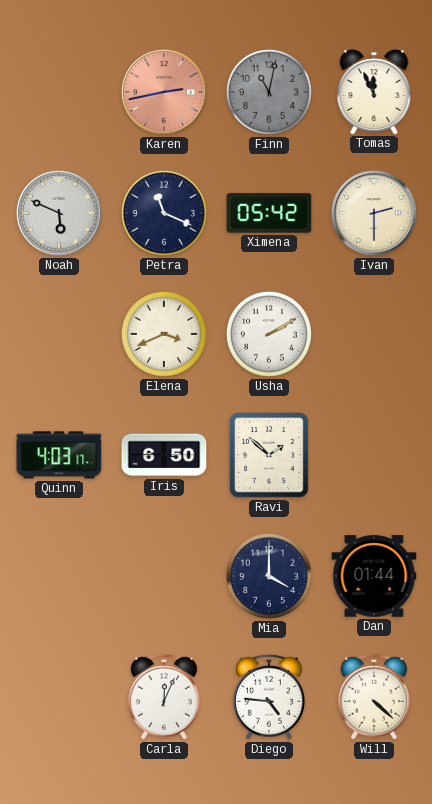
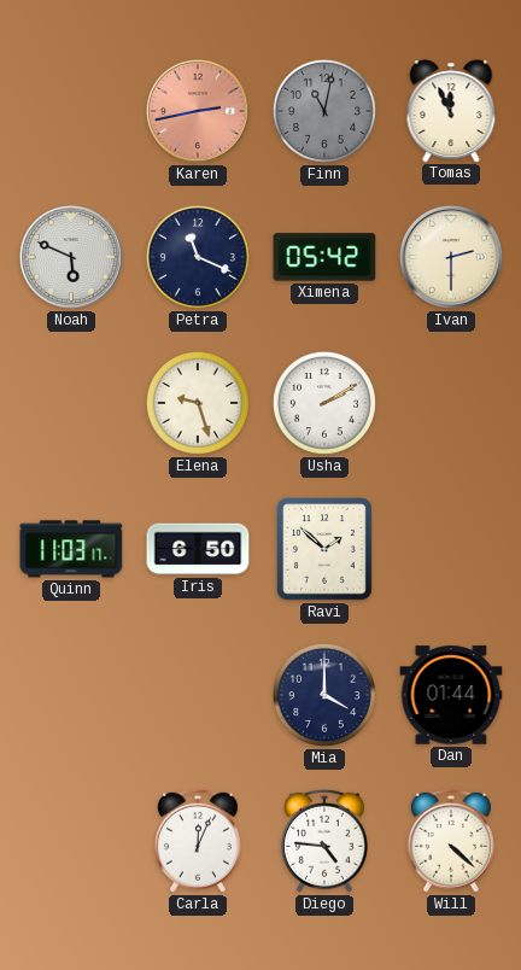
Elena: 3:41 -> 9:27 (198, 403)
Quinn: 4:03 -> 11:03 (71, 549)
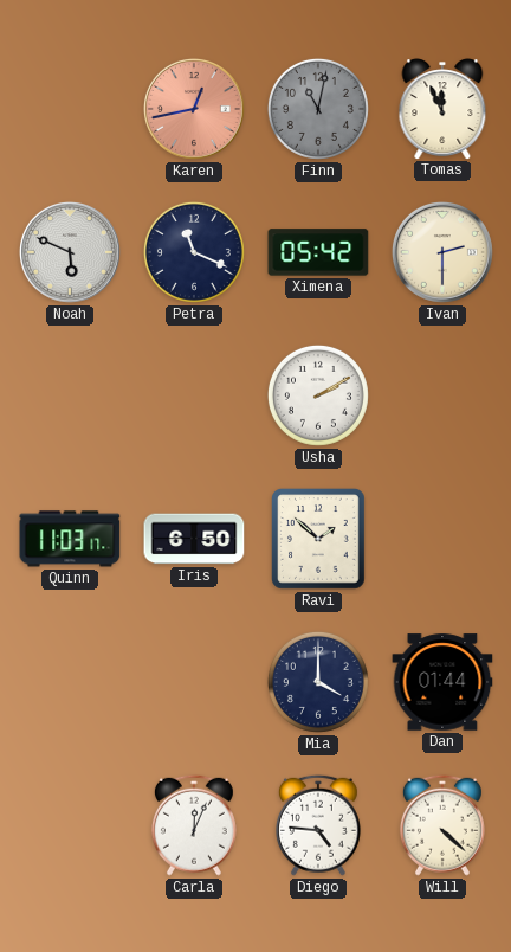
Karen: 2:43 -> 12:43 (194, 109)
Elena: 9:27 -> none (198, 403)
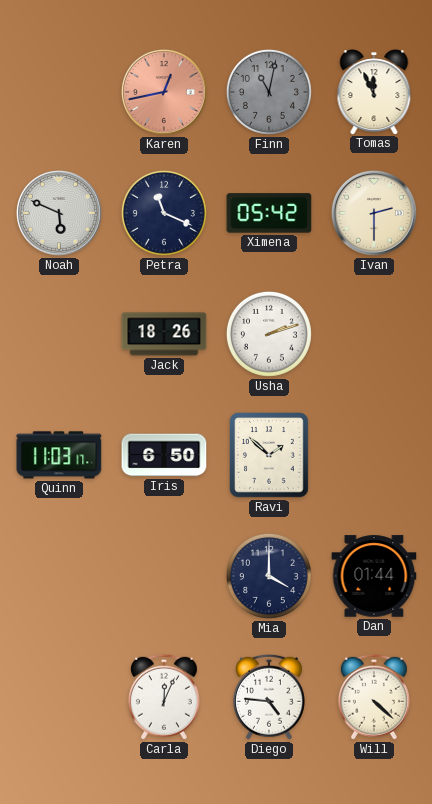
Jack: none -> 18:26 (164, 334)
Usha: 2:10 -> 2:12 (269, 334)
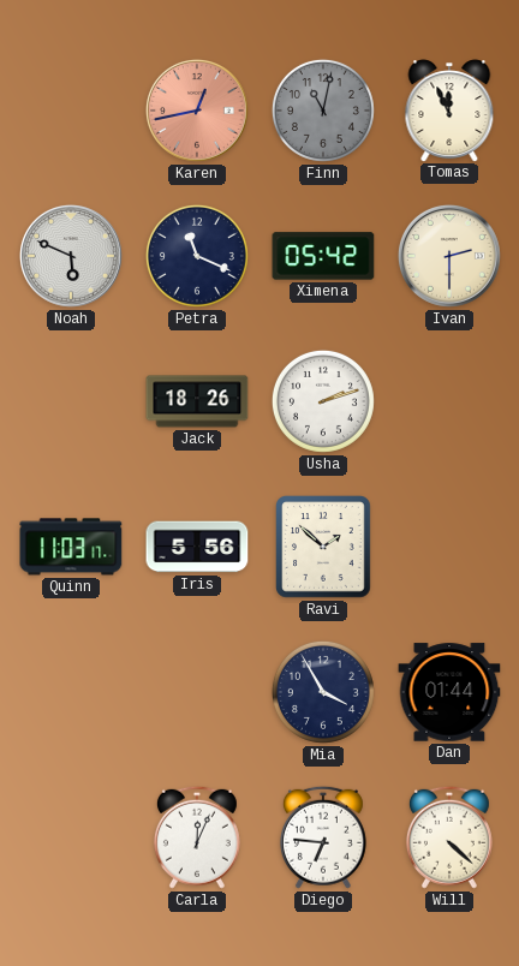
Iris: 6:50 -> 5:56 (197, 547)
Mia: 4:00 -> 3:55 (323, 692)
Diego: 4:46 -> 6:46 (323, 837)
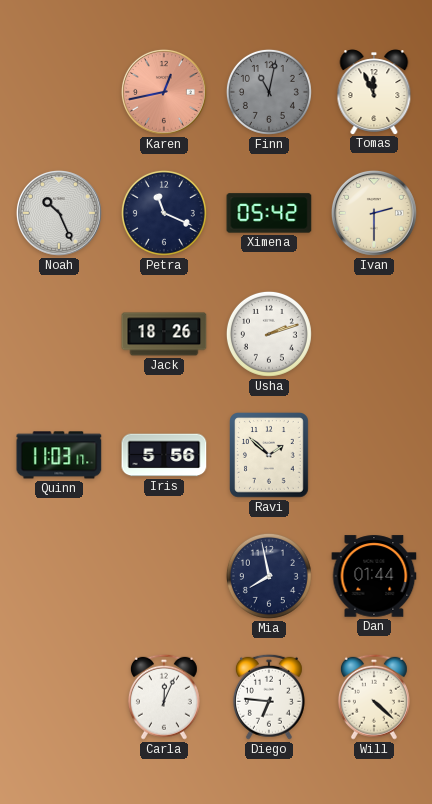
Noah: 5:49 -> 10:26 (59, 213)
Mia: 3:55 -> 7:58 (269, 576)
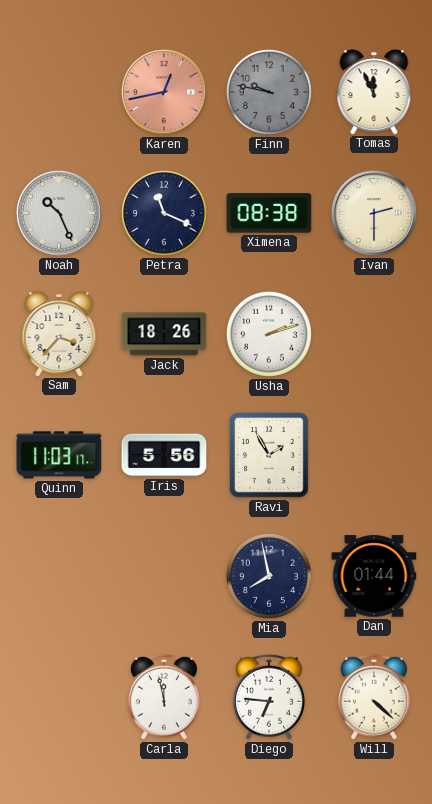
Finn: 11:02 -> 9:47 (269, 92)
Ximena: 05:42 -> 08:38 (269, 213)
Sam: none -> 3:37 (59, 334)
Ravi: 1:52 -> 1:55 (270, 456)
Carla: 12:04 -> 11:58 (164, 697)
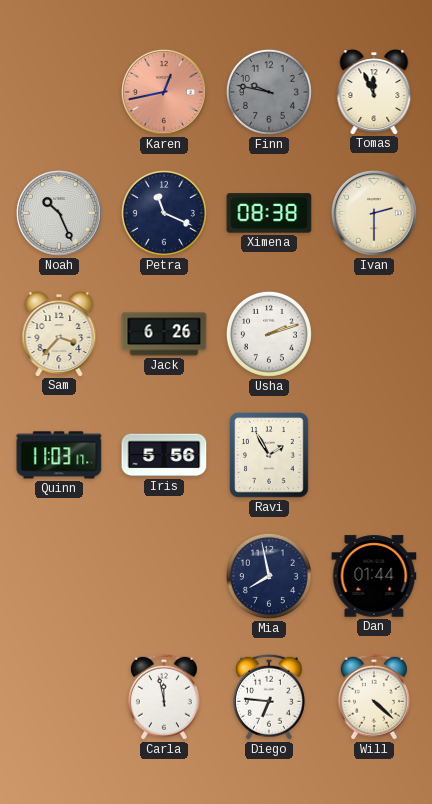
Jack: 18:26 -> 6:26 (164, 334)
